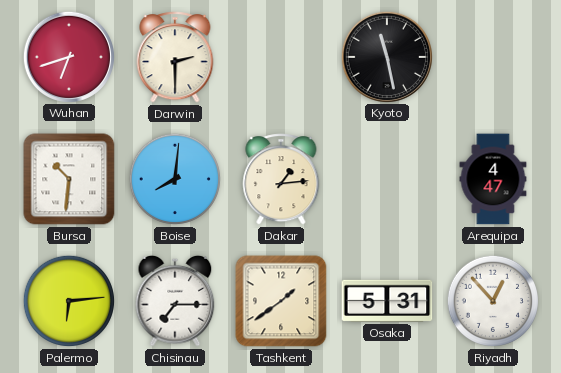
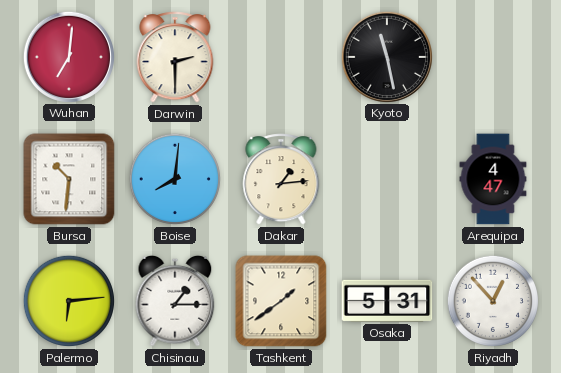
Wuhan: 6:42 -> 7:01 (68, 56)
Chisinau: 7:15 -> 1:15 (175, 301)
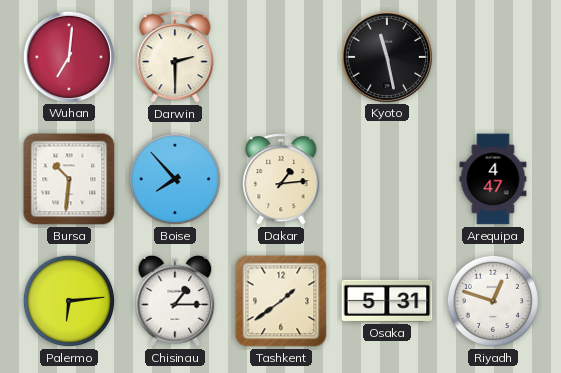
Boise: 8:01 -> 7:53 (175, 179)
Riyadh: 12:53 -> 12:48 (493, 301)
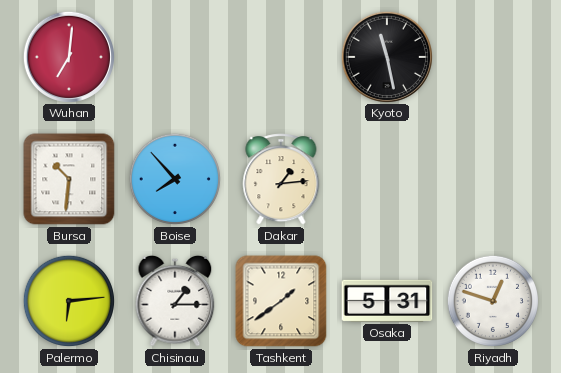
Darwin: 2:30 -> none (175, 57)
Arequipa: 4:47 -> none (493, 179)
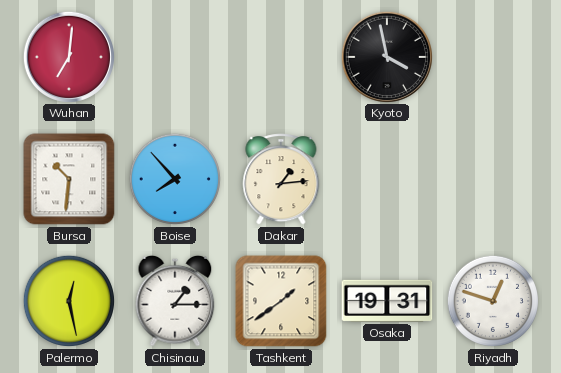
Kyoto: 11:28 -> 3:58 (386, 56)
Palermo: 6:14 -> 12:28 (69, 301)
Osaka: 5:31 -> 19:31 (387, 301)
